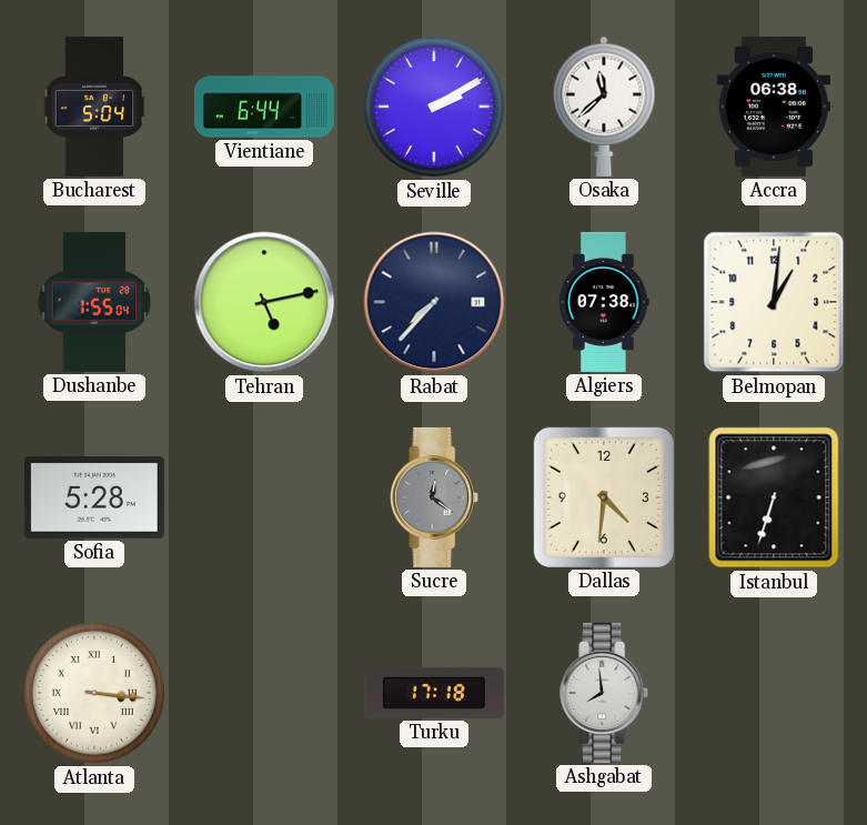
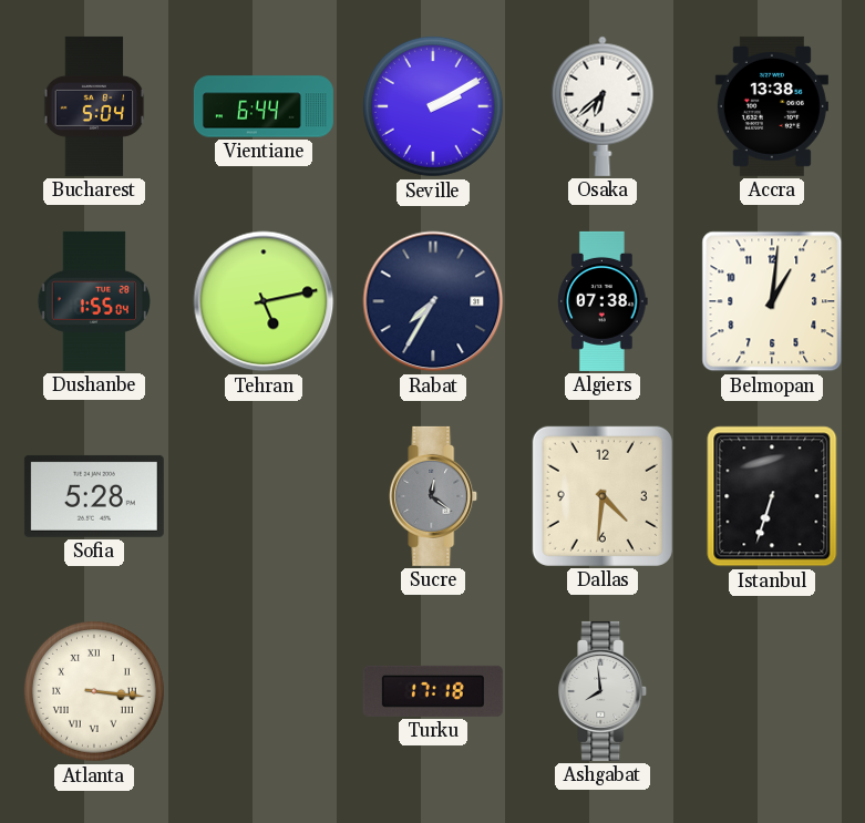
Osaka: 11:38 -> 6:38 (603, 106)
Accra: 06:38 -> 13:38 (772, 106)
Rabat: 7:37 -> 7:35 (433, 301)
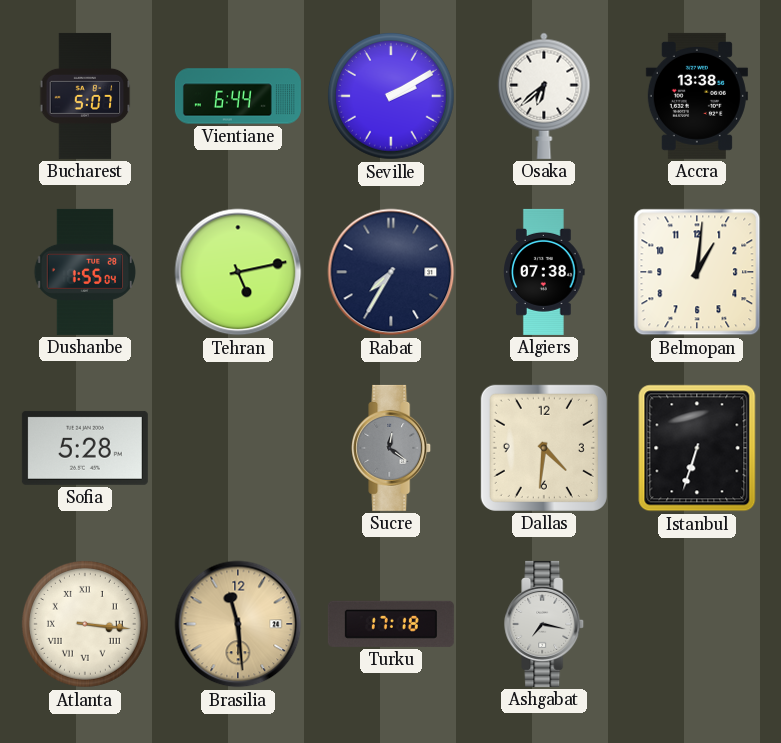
Bucharest: 5:04 -> 5:07 (85, 96)
Brasilia: none -> 11:29 (238, 624)
Ashgabat: 7:59 -> 7:17 (545, 624)
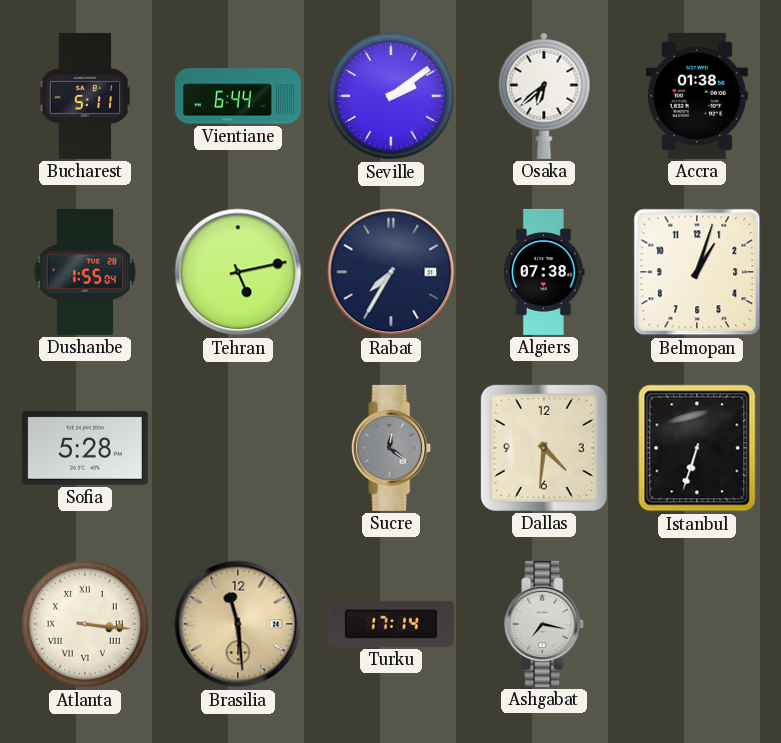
Bucharest: 5:07 -> 5:11 (85, 96)
Seville: 2:10 -> 2:09 (391, 96)
Accra: 13:38 -> 01:38 (697, 96)
Belmopan: 1:01 -> 1:03 (697, 272)
Turku: 17:18 -> 17:14 (391, 624)
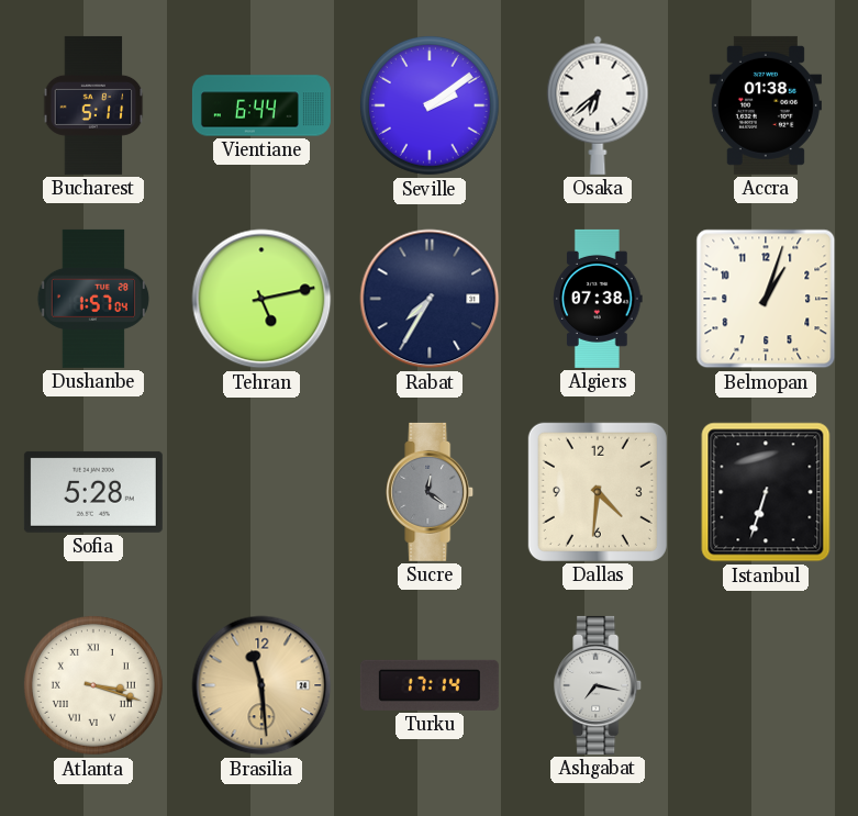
Dushanbe: 1:55 -> 1:57 (93, 299)
Atlanta: 3:16 -> 3:18 (93, 685)
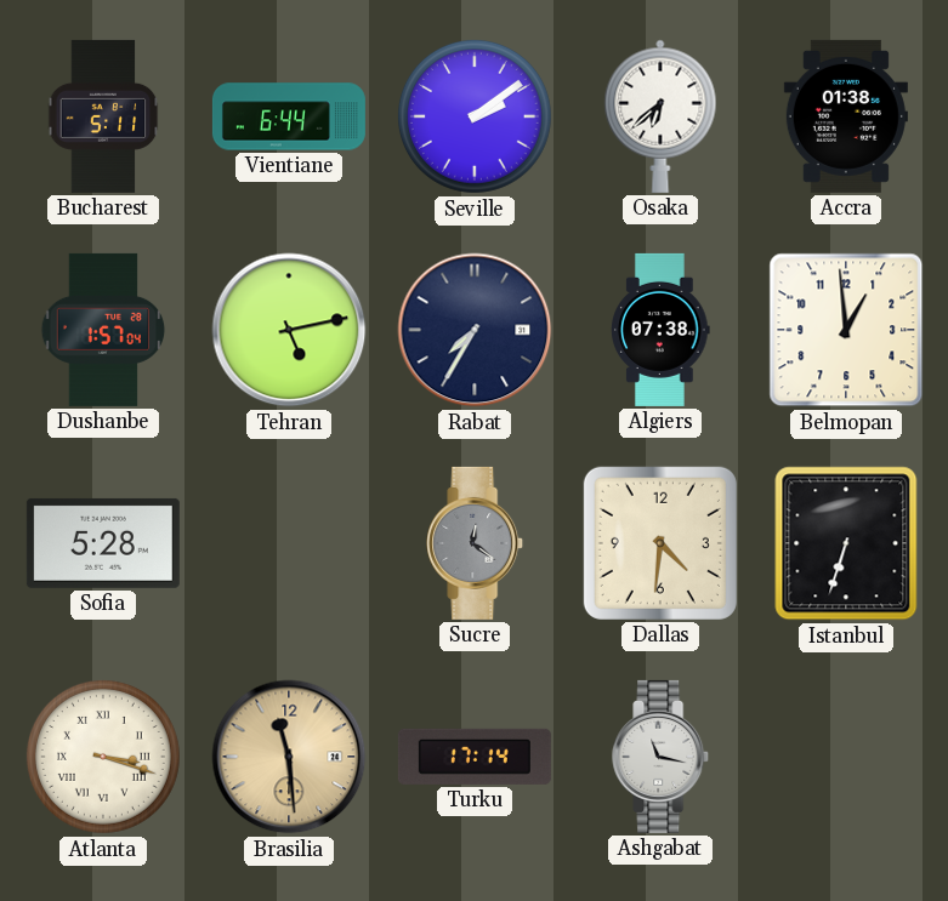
Belmopan: 1:03 -> 12:59 (846, 330)
Ashgabat: 7:17 -> 11:17 (662, 757)
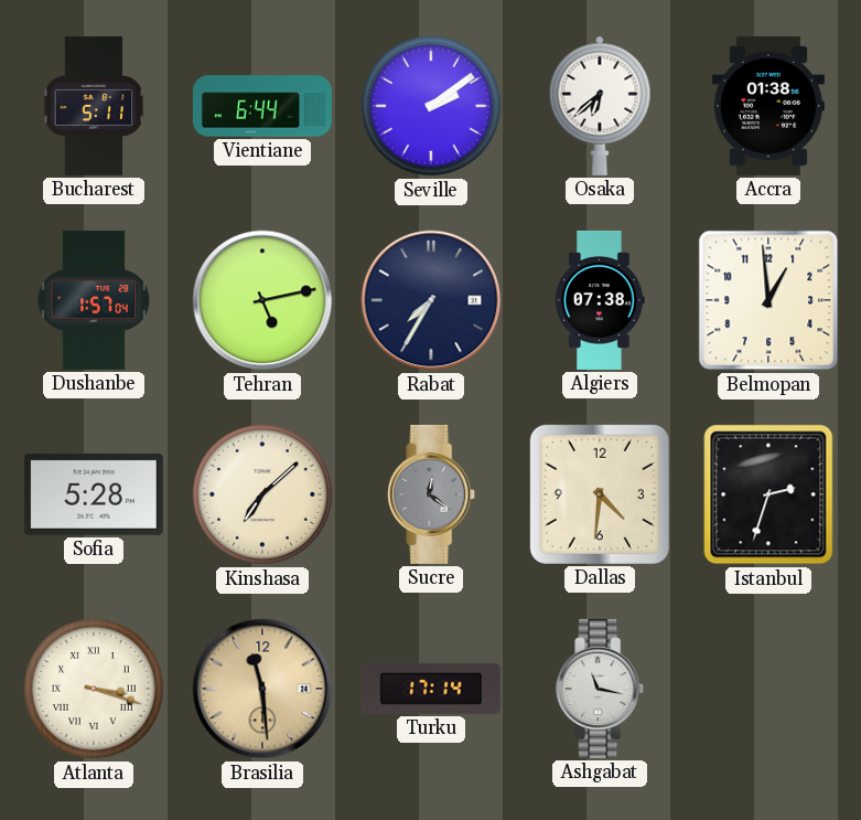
Kinshasa: none -> 7:08 (262, 494)
Istanbul: 6:33 -> 2:33 (768, 494)
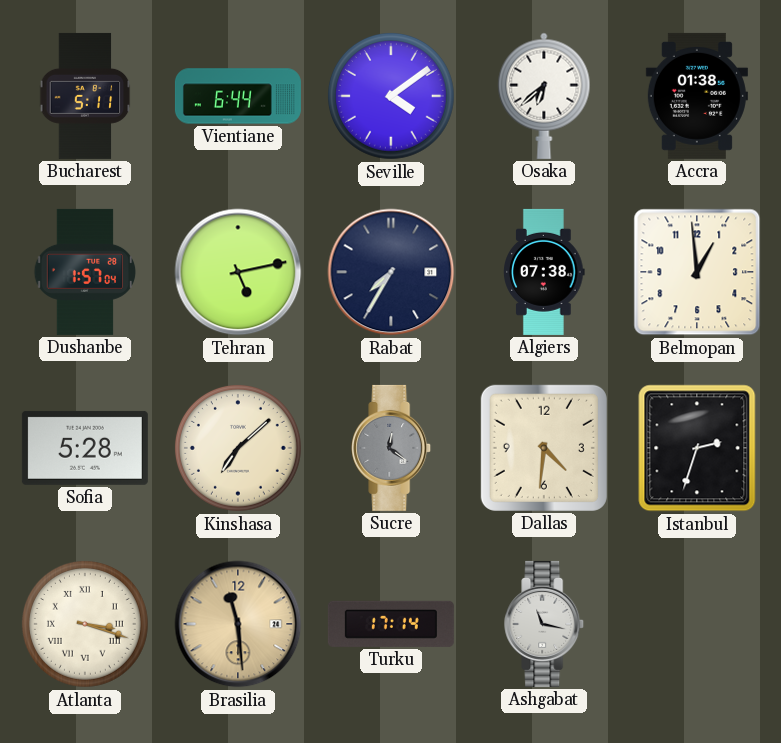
Seville: 2:09 -> 4:09 (391, 96)
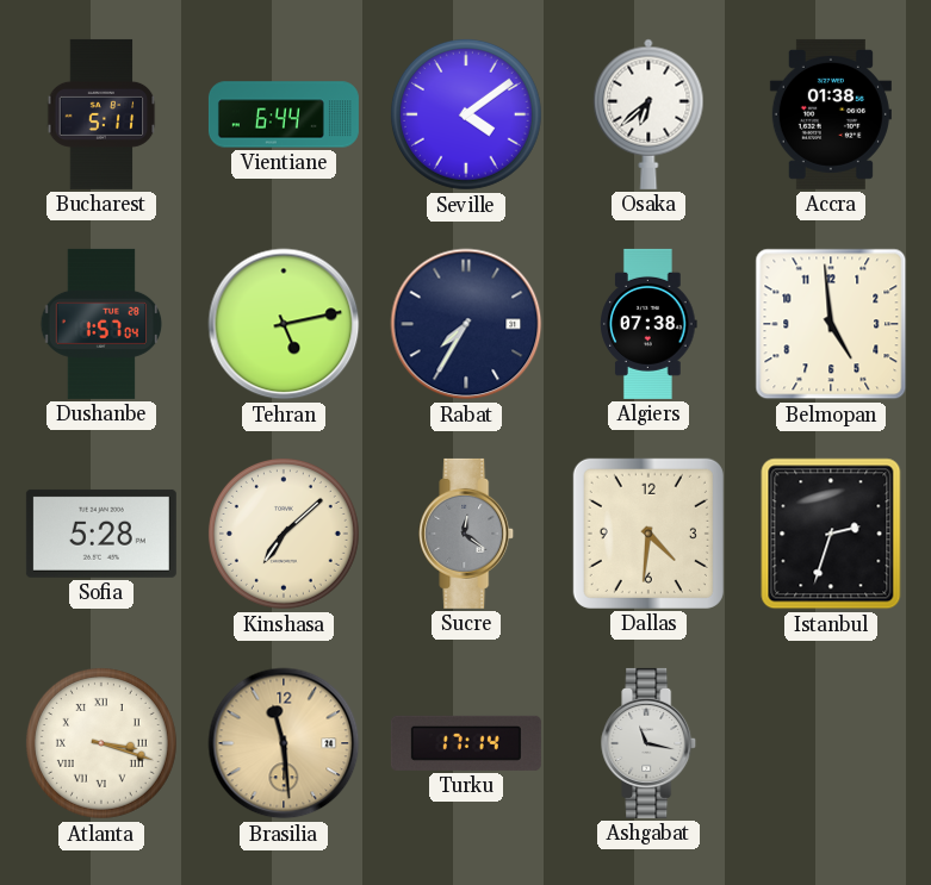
Belmopan: 12:59 -> 4:59 (831, 324)
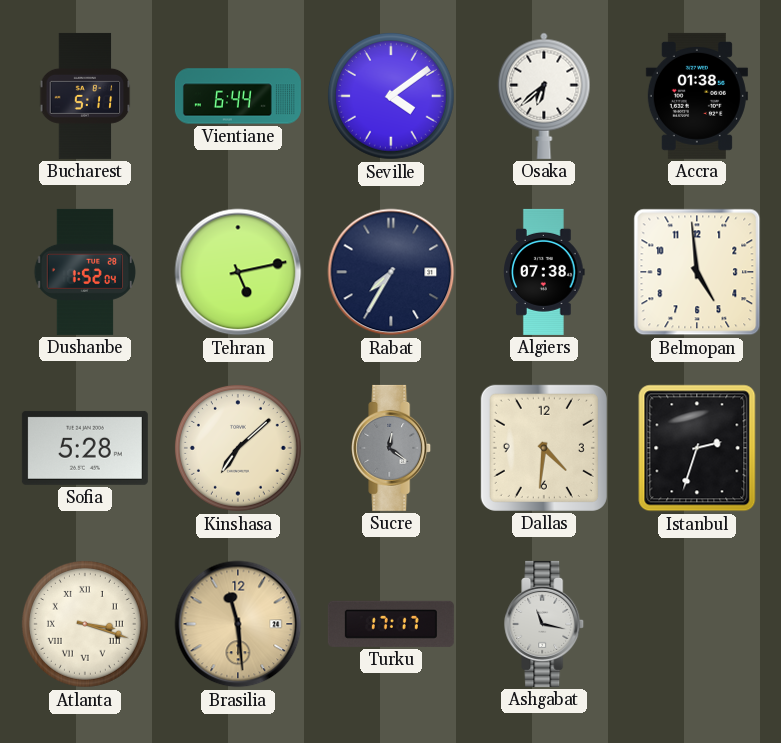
Dushanbe: 1:57 -> 1:52 (85, 272)
Turku: 17:14 -> 17:17 (391, 624)
